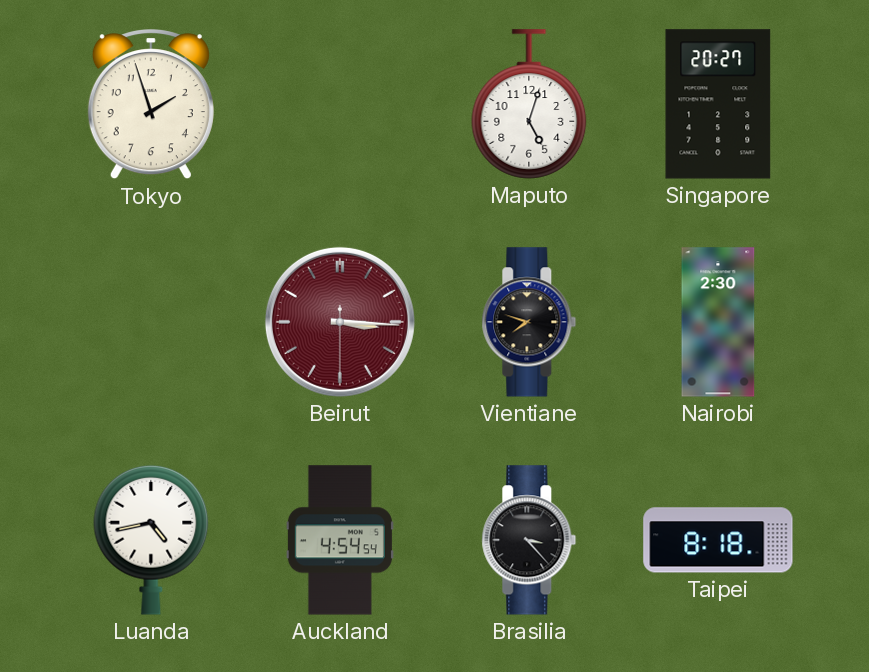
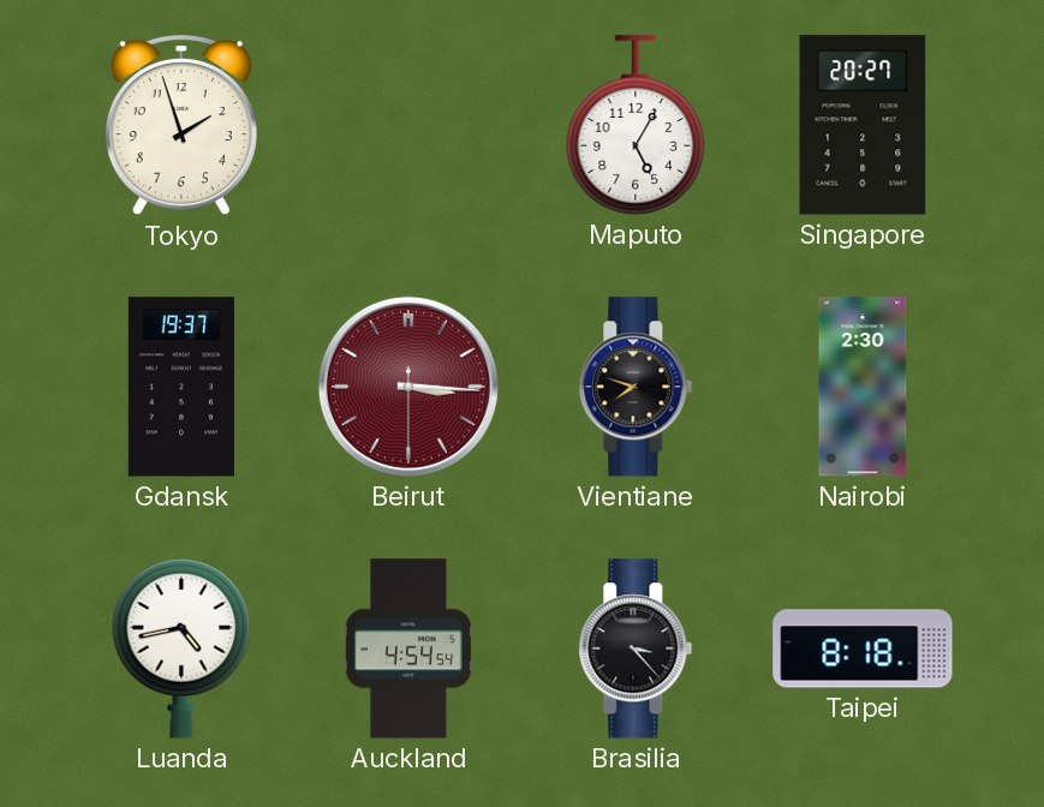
Maputo: 5:03 -> 5:05 (636, 125)
Gdansk: none -> 19:37 (181, 387)
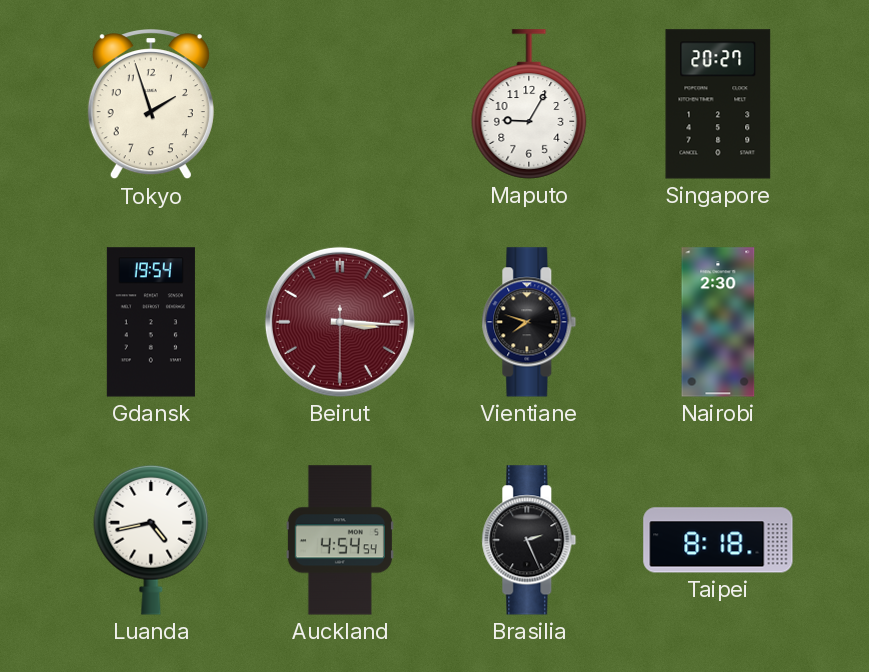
Maputo: 5:05 -> 9:05 (529, 104)
Gdansk: 19:37 -> 19:54 (151, 322)
Brasilia: 3:23 -> 2:26 (529, 540)
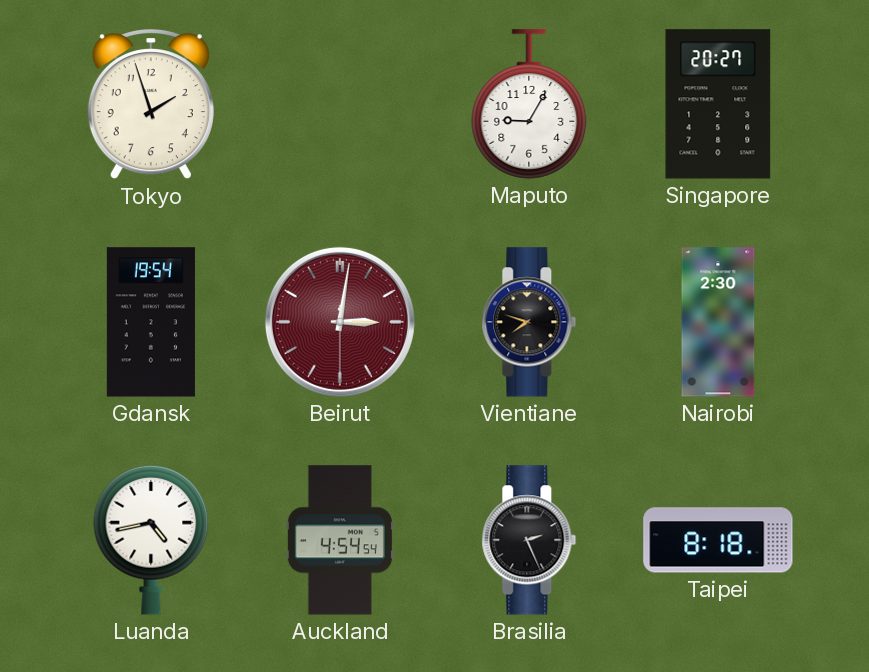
Beirut: 3:15 -> 3:01 (340, 322)
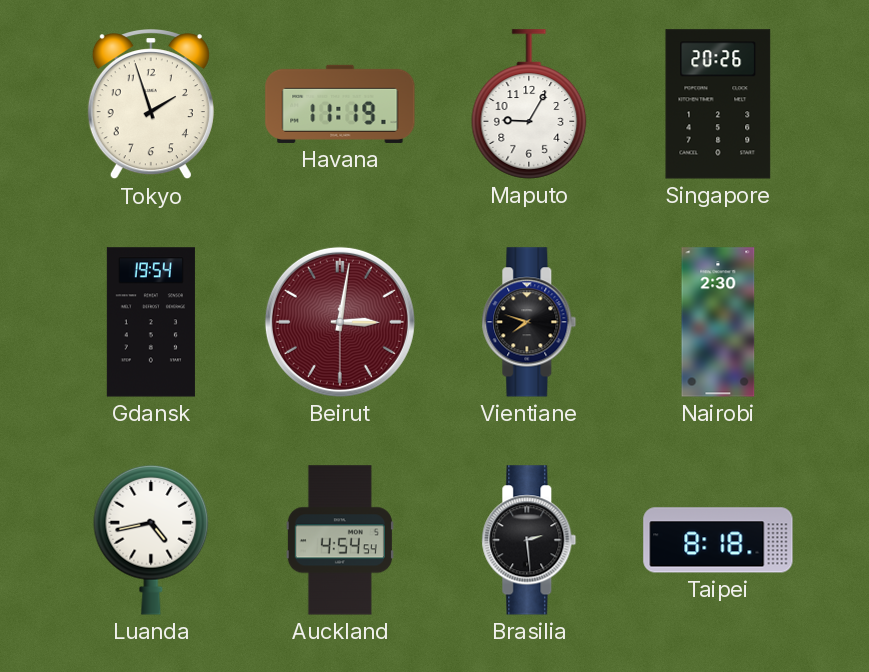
Havana: none -> 11:19 (340, 104)
Singapore: 20:27 -> 20:26 (718, 104)
Brasilia: 2:26 -> 2:29 (529, 540)
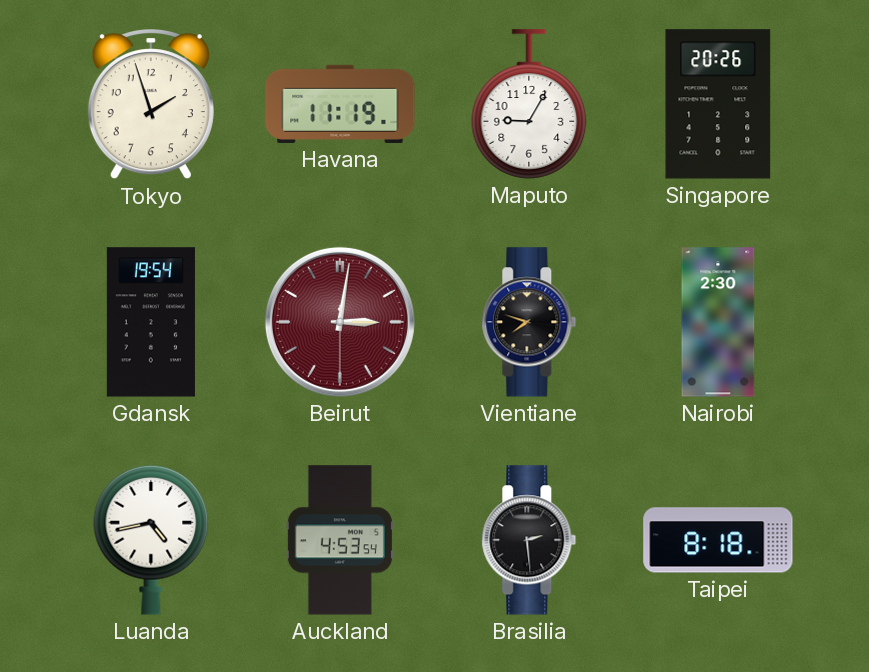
Auckland: 4:54 -> 4:53 (340, 540)
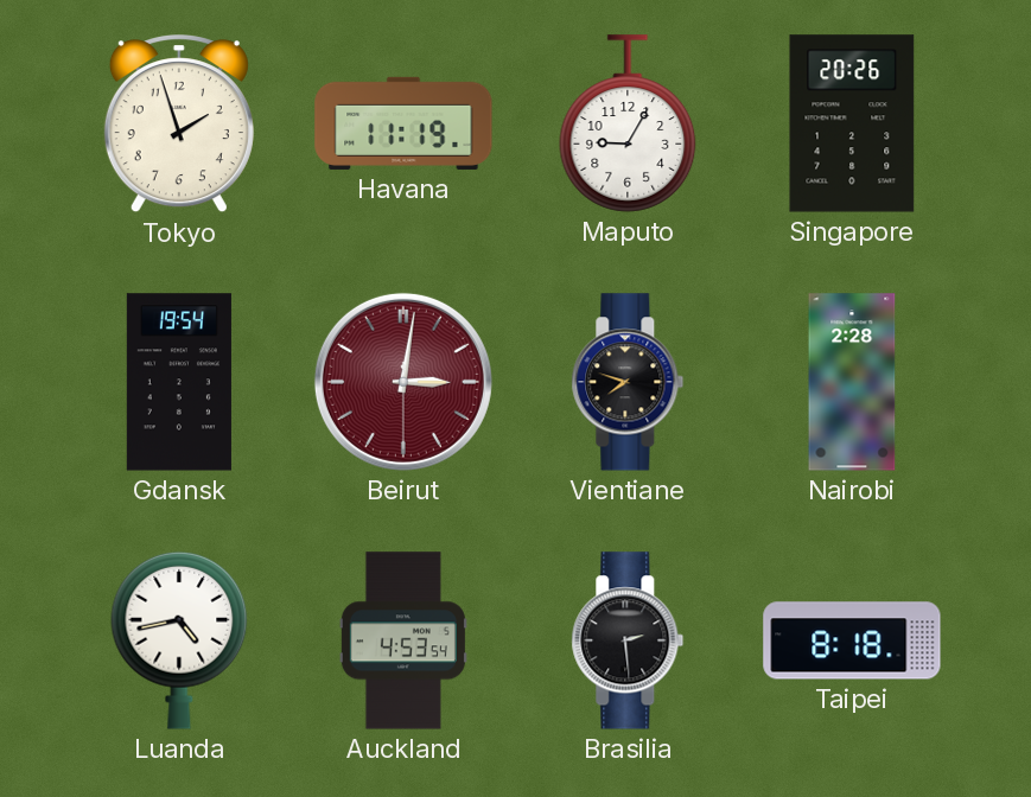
Nairobi: 2:30 -> 2:28 (852, 382)
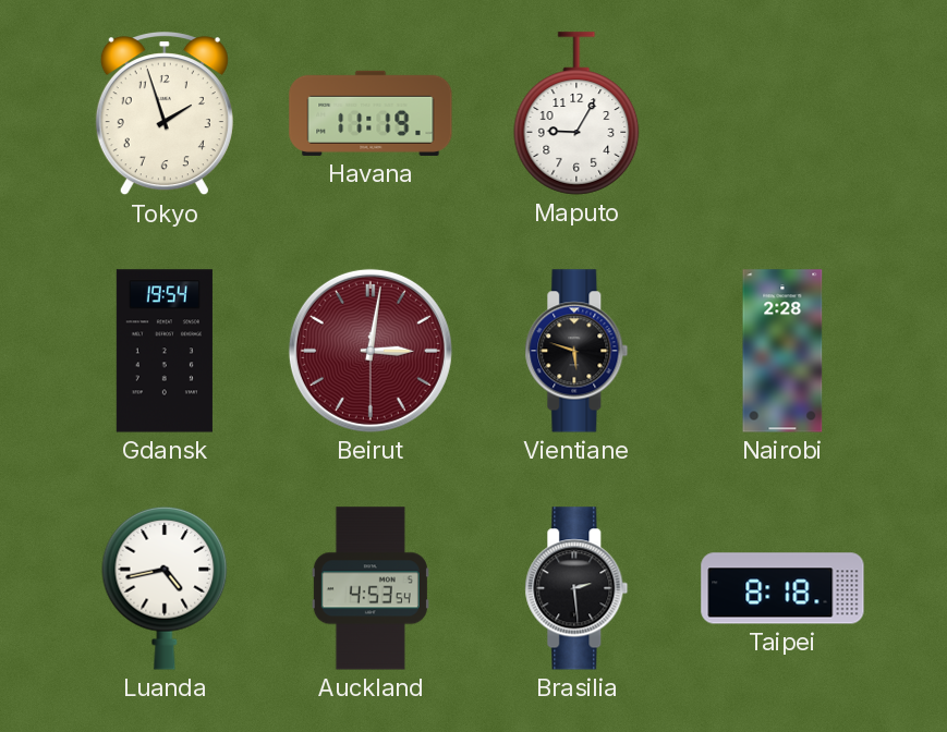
Singapore: 20:26 -> none (852, 123)
Vientiane: 7:48 -> 5:48 (576, 351)
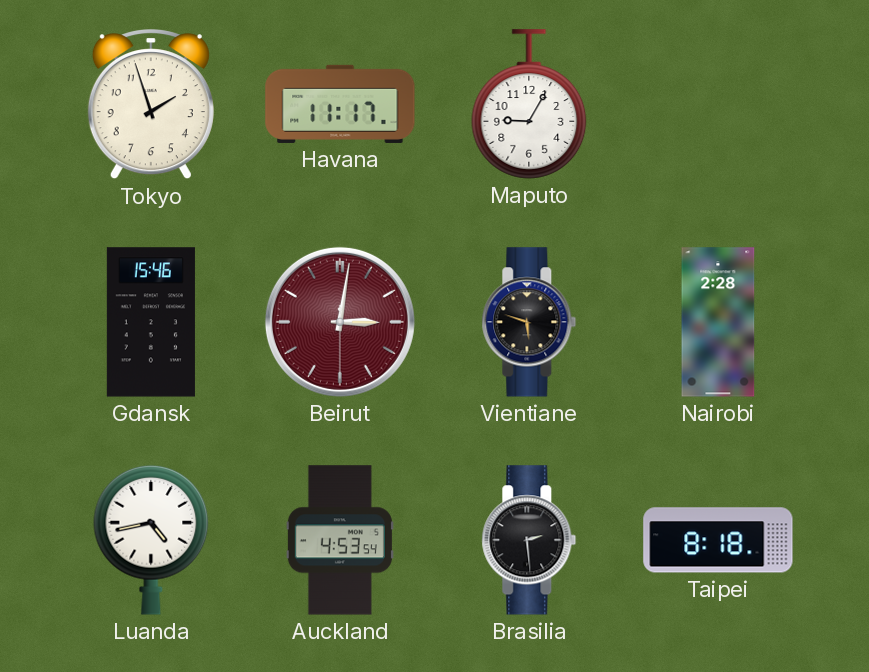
Havana: 11:19 -> 11:17 (340, 104)
Gdansk: 19:54 -> 15:46 (151, 322)
